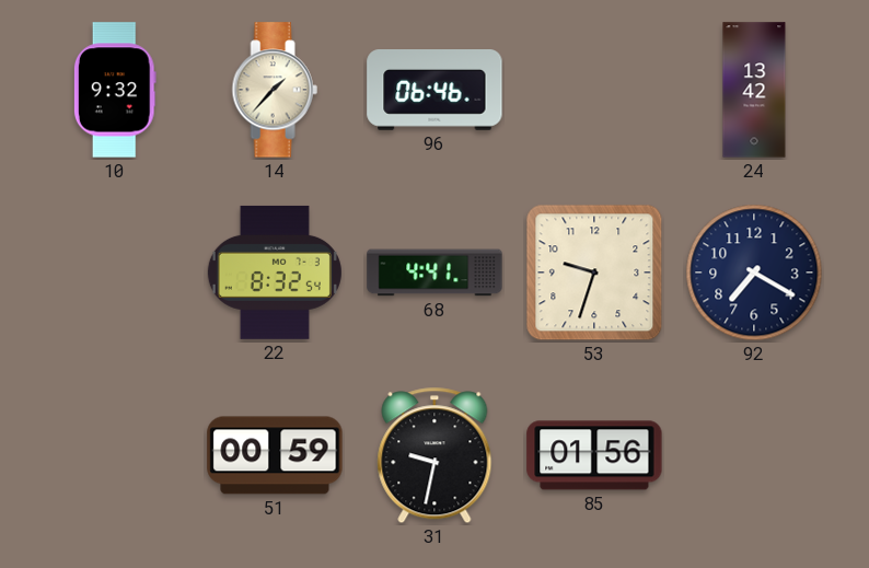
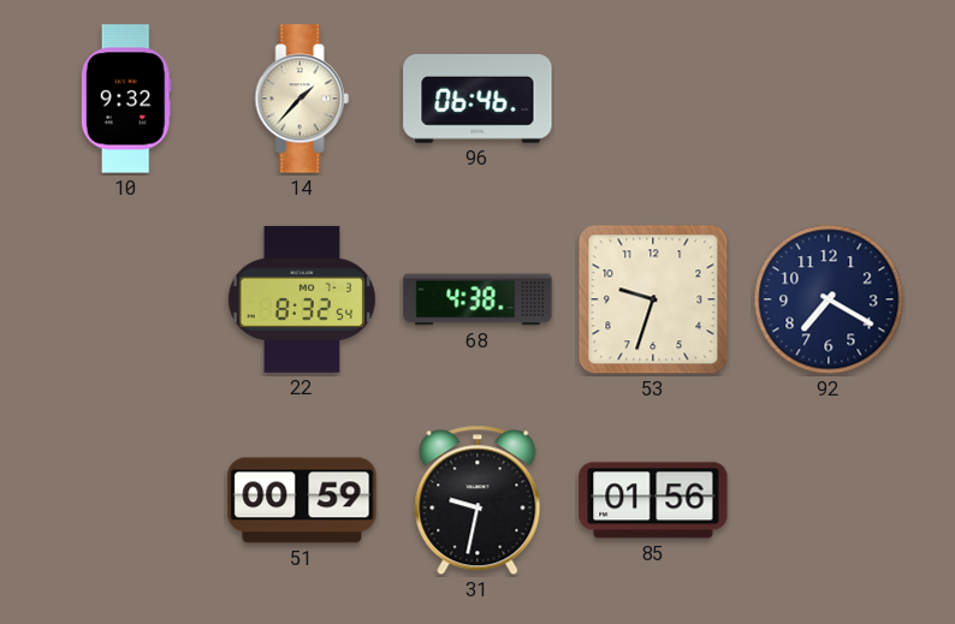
24: 13:42 -> none (754, 90)
68: 4:41 -> 4:38 (477, 299)
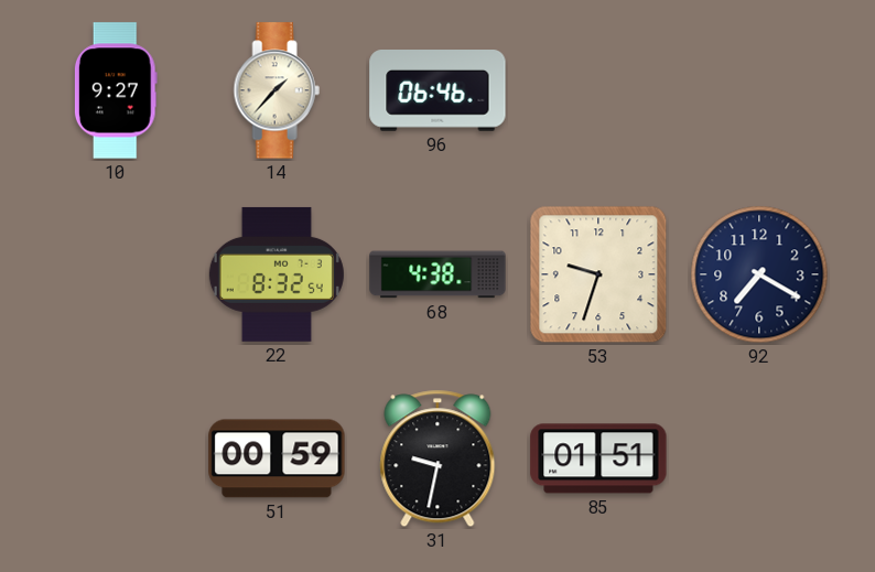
10: 9:32 -> 9:27 (116, 90)
85: 01:56 -> 01:51 (598, 458)
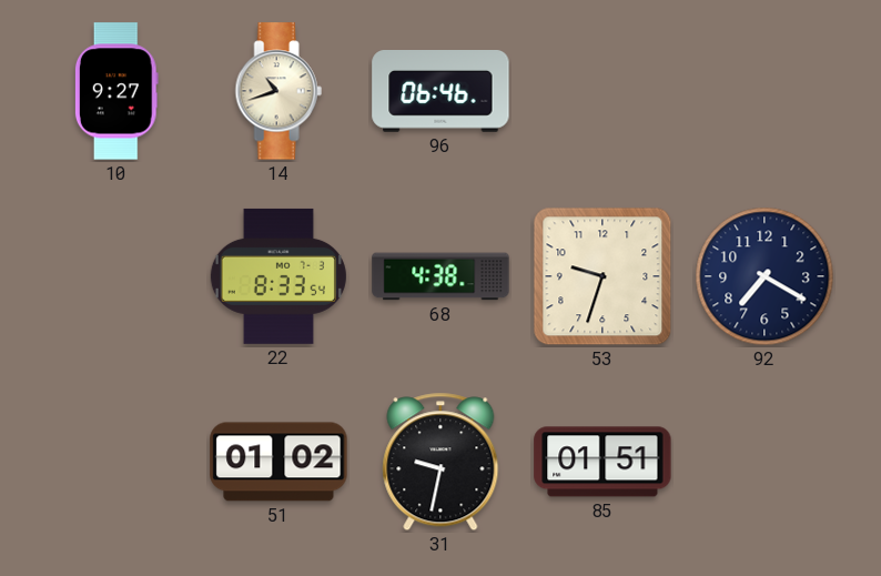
14: 1:37 -> 10:42 (279, 91)
22: 8:32 -> 8:33 (279, 276)
51: 00:59 -> 01:02 (279, 462)
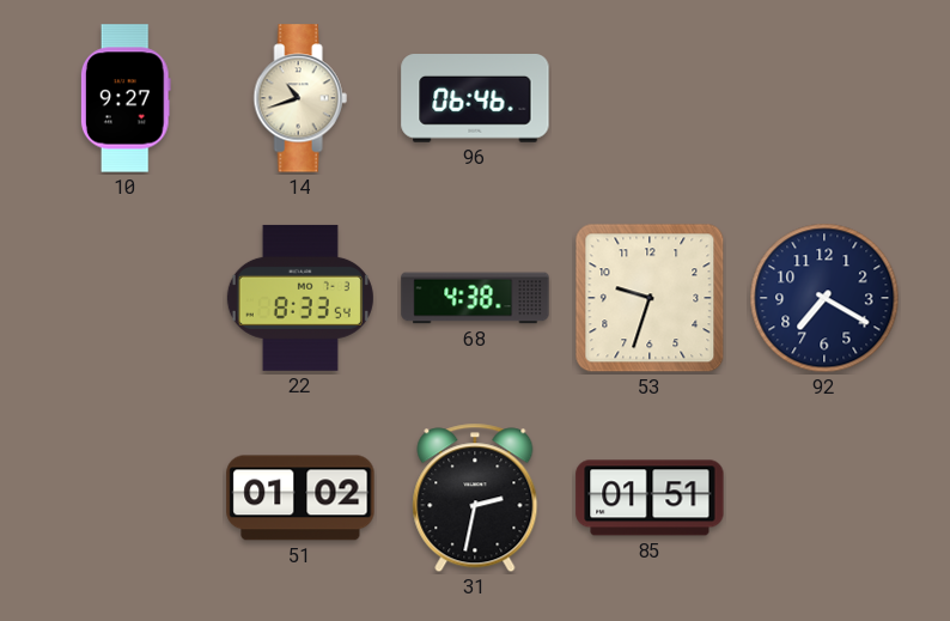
31: 9:32 -> 2:32 (475, 498)
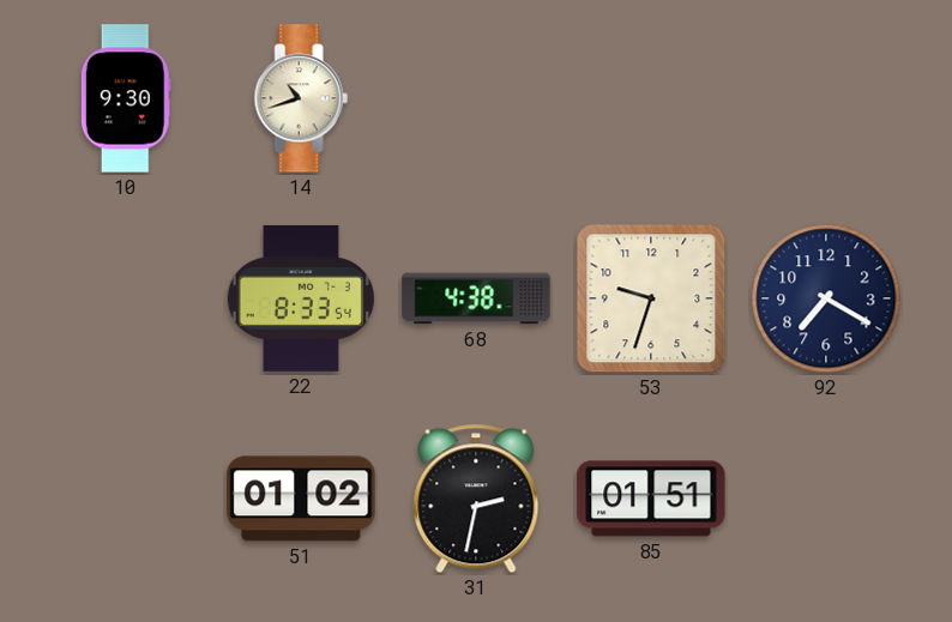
10: 9:27 -> 9:30 (126, 98)
96: 06:46 -> none (475, 98)
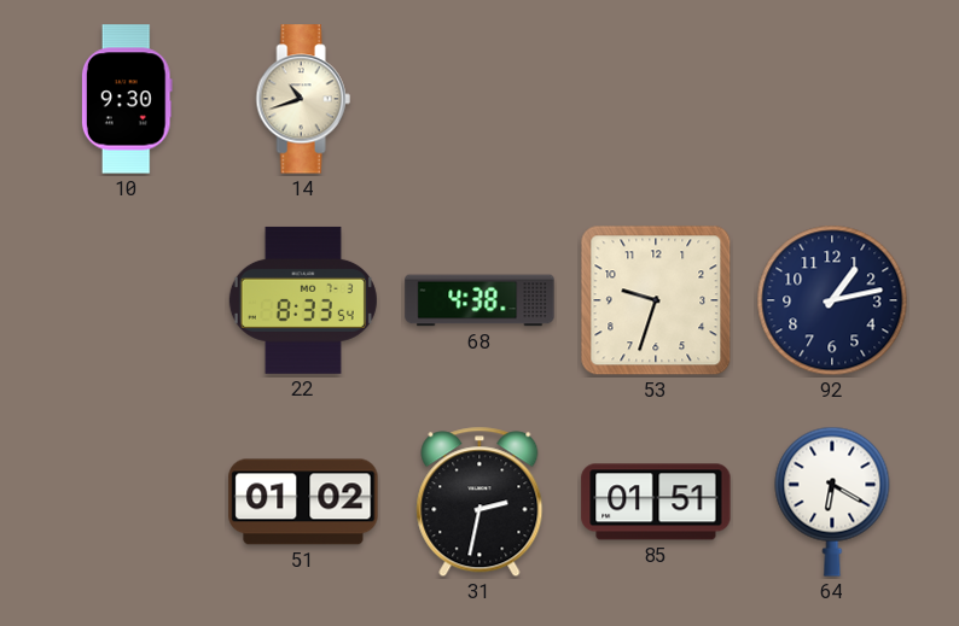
92: 7:20 -> 1:13 (832, 300)
64: none -> 6:20 (832, 502)
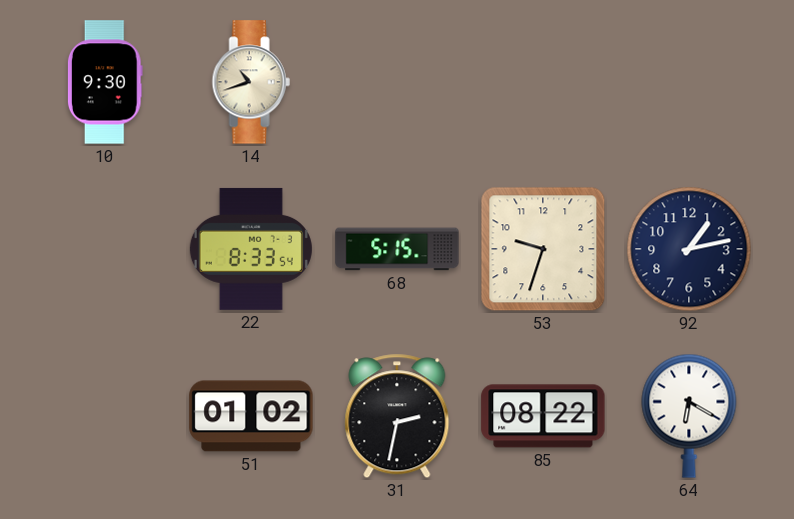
68: 4:38 -> 5:15 (397, 249)
85: 01:51 -> 08:22 (543, 416)
